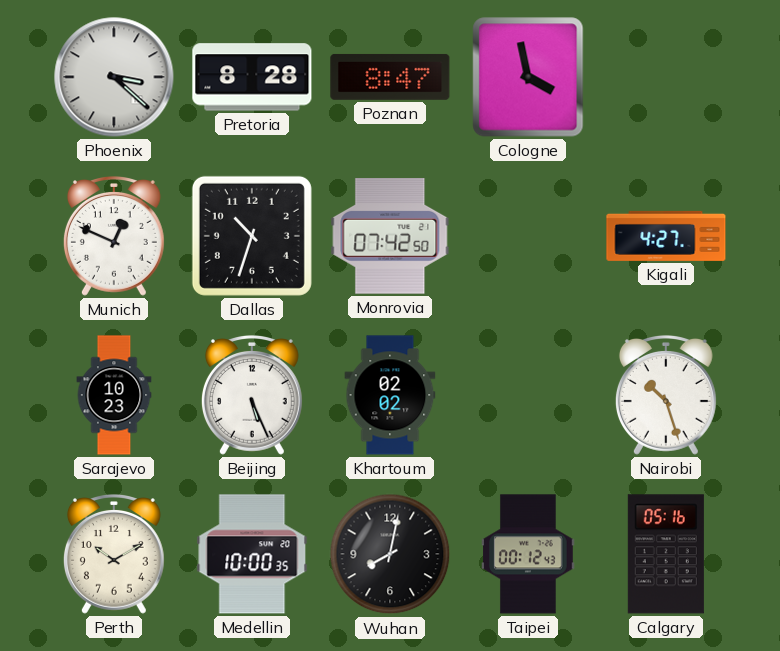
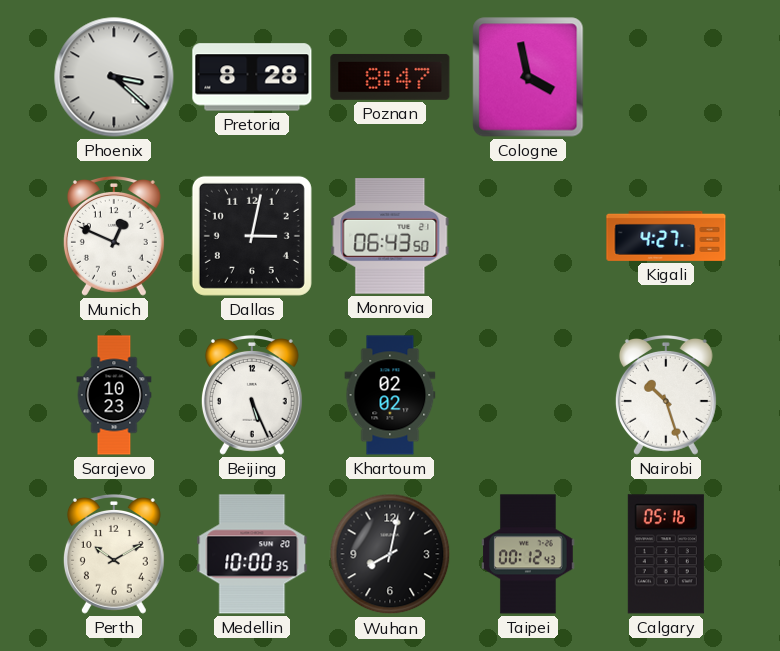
Dallas: 10:33 -> 3:02 (252, 236)
Monrovia: 07:42 -> 06:43 (390, 236)
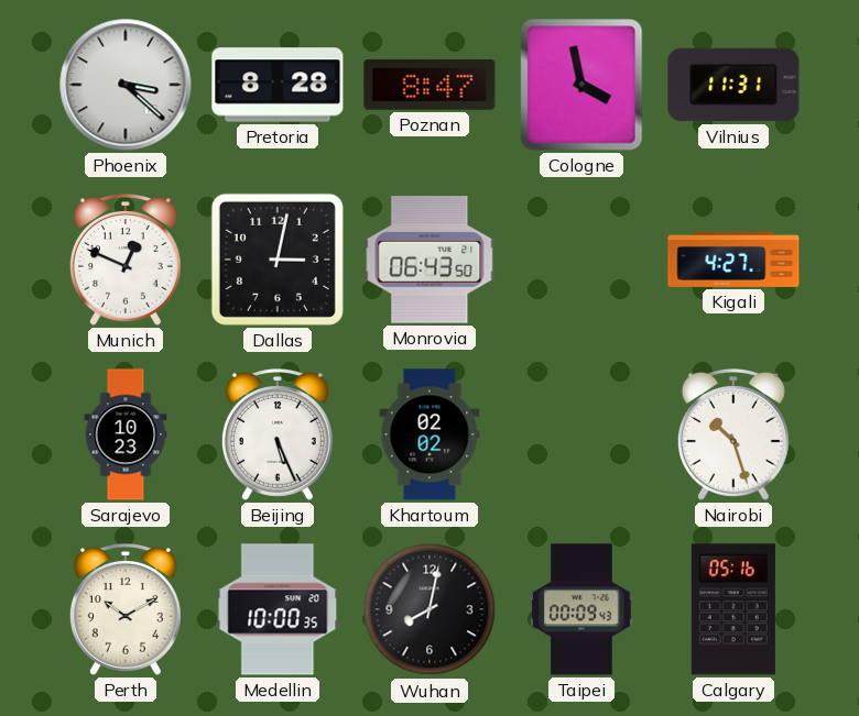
Vilnius: none -> 11:31 (733, 85)
Taipei: 00:12 -> 00:09 (581, 609)
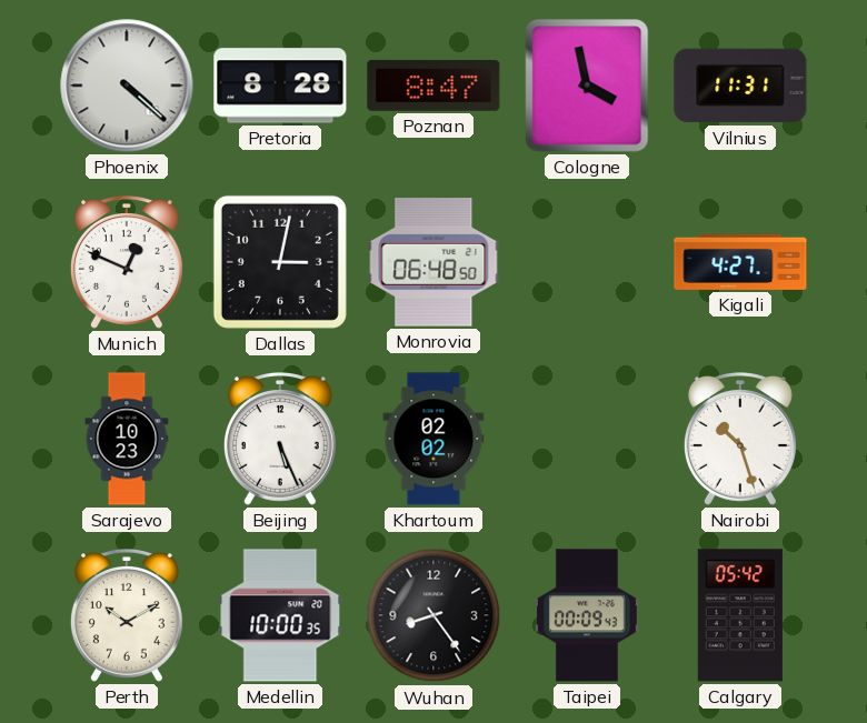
Phoenix: 3:22 -> 4:22 (127, 86)
Monrovia: 06:43 -> 06:48 (433, 262)
Wuhan: 8:02 -> 8:24 (433, 615)
Calgary: 05:16 -> 05:42 (740, 615)
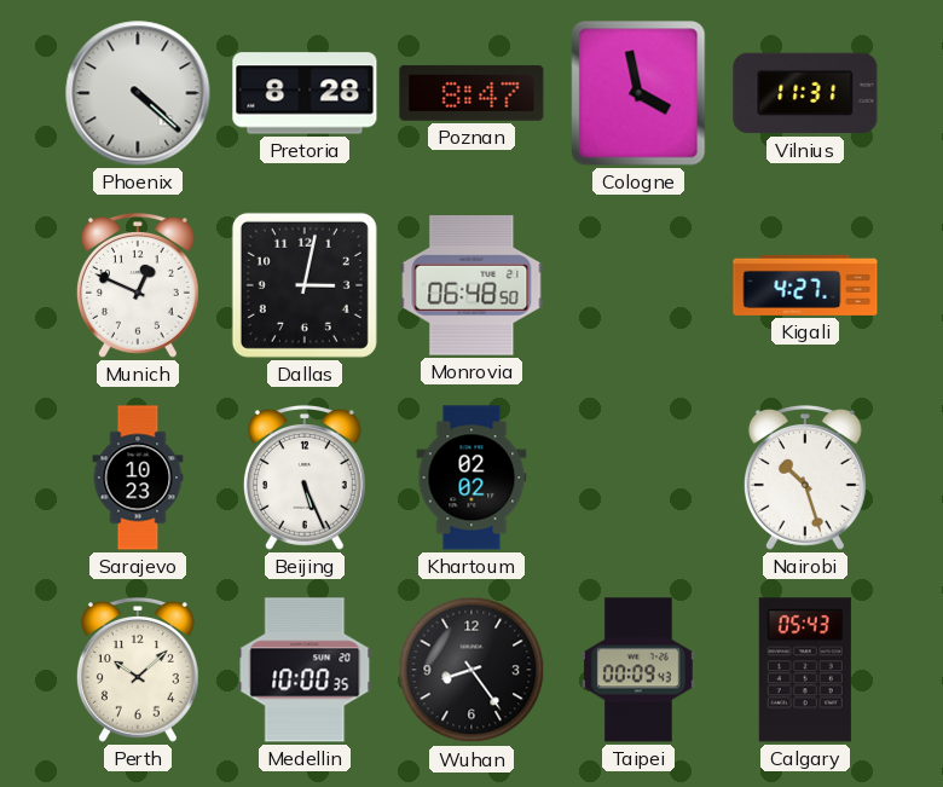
Perth: 10:10 -> 10:08 (138, 671)
Calgary: 05:42 -> 05:43 (805, 670)
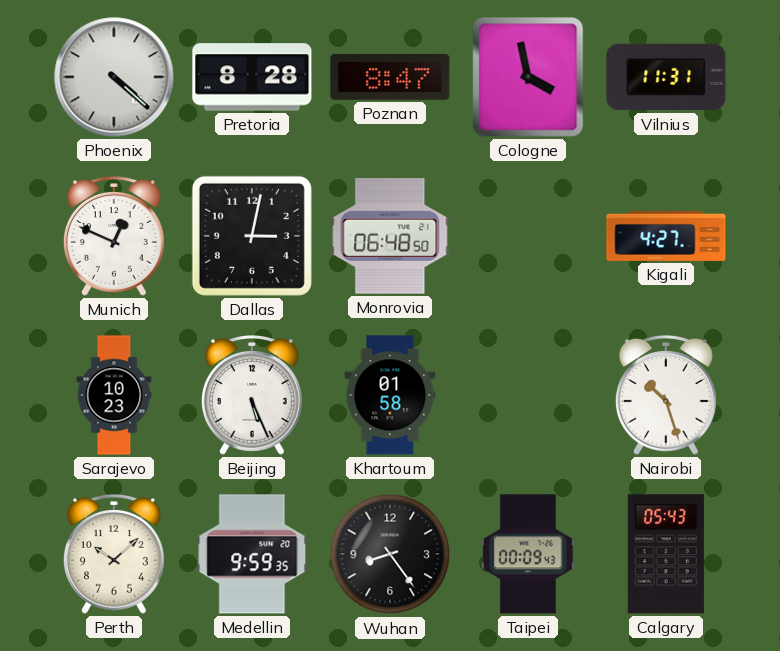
Khartoum: 02:02 -> 01:58 (390, 395)
Medellin: 10:00 -> 9:59 (252, 554)
